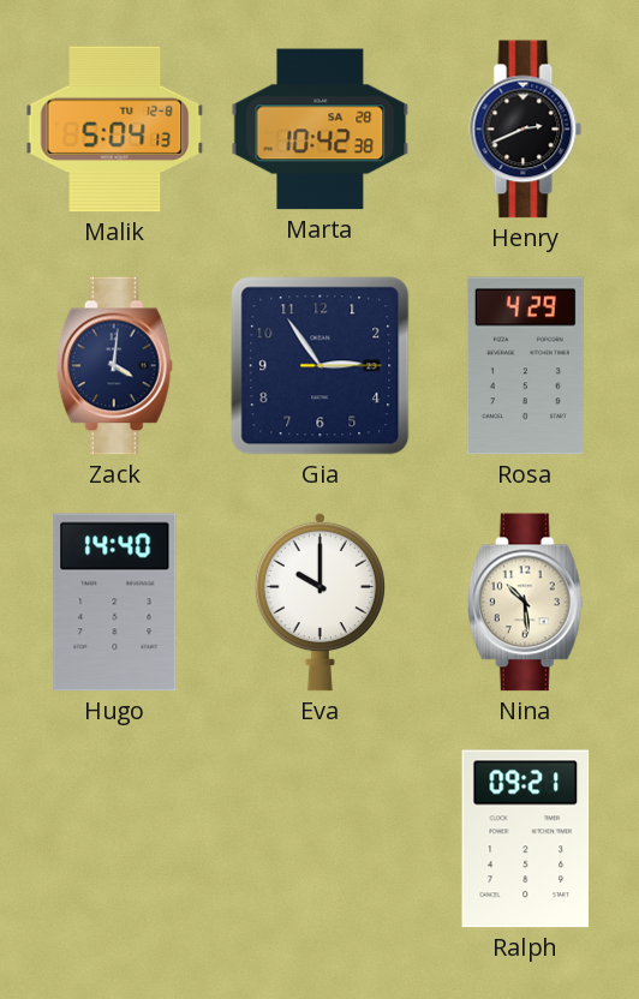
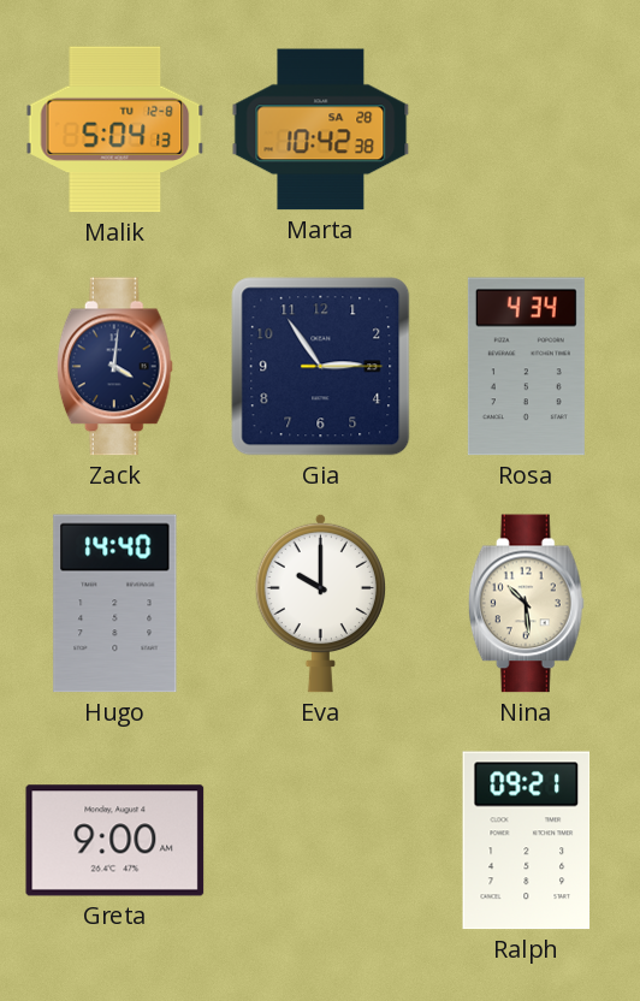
Henry: 2:41 -> none (526, 130)
Rosa: 4:29 -> 4:34 (526, 367)
Greta: none -> 9:00 (115, 841)
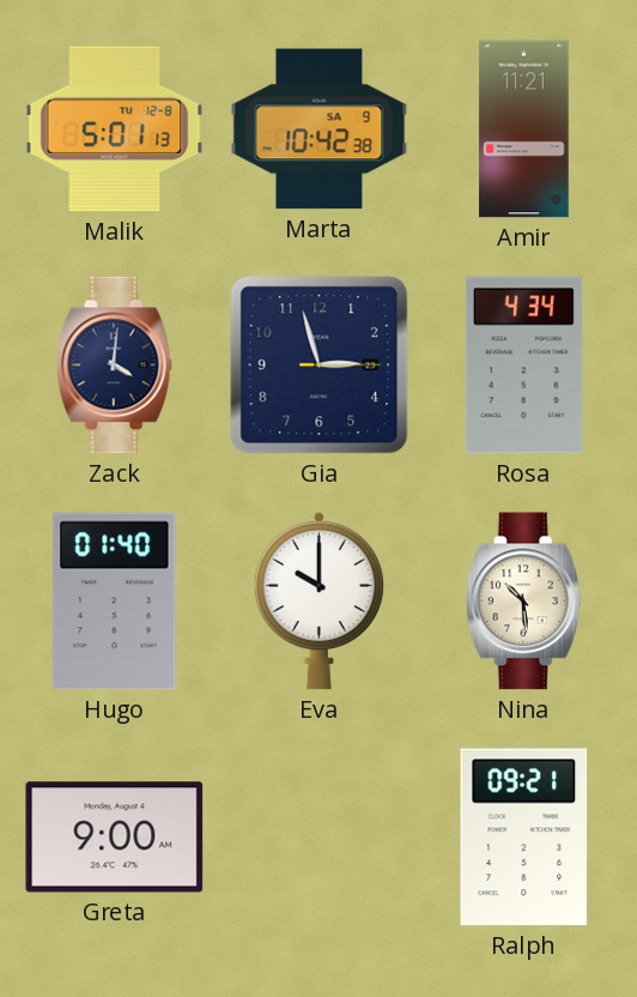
Malik: 5:04 -> 5:01 (115, 129)
Marta date: SA 28 -> SA 9 (320, 129)
Amir: none -> 11:21 (524, 129)
Gia: 2:54 -> 2:57 (320, 365)
Hugo: 14:40 -> 01:40 (115, 602)
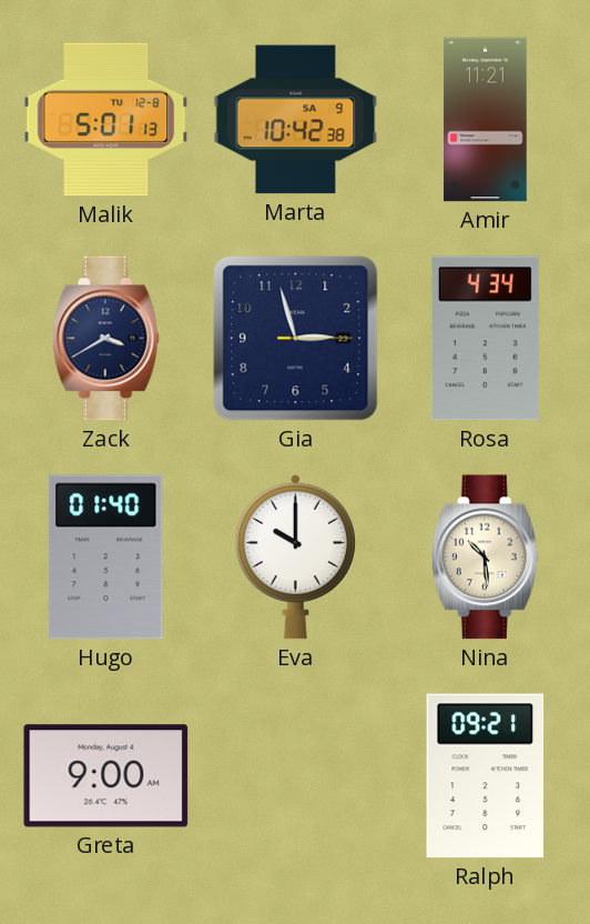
Zack: 4:01 -> 3:40 (105, 339)
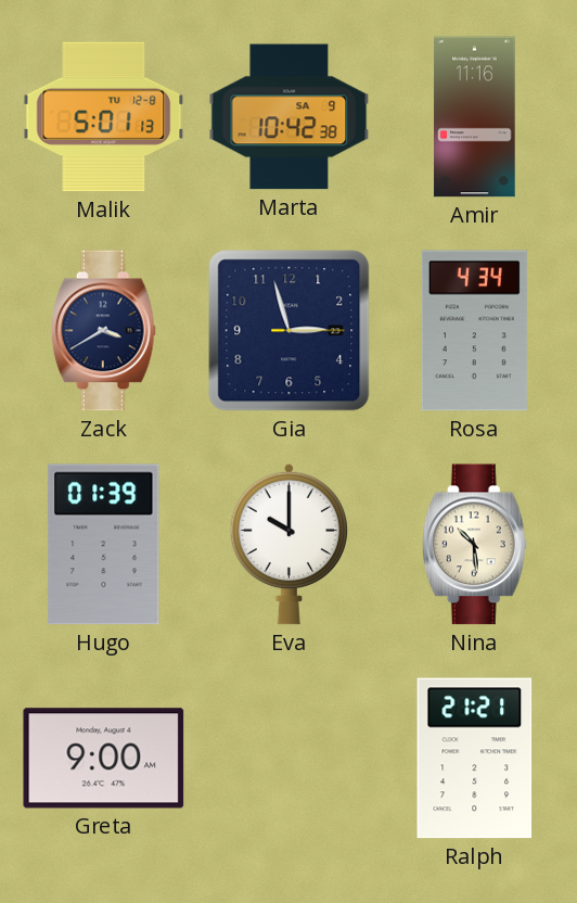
Amir: 11:21 -> 11:16 (475, 117)
Hugo: 01:40 -> 01:39 (104, 545)
Ralph: 09:21 -> 21:21 (475, 759)
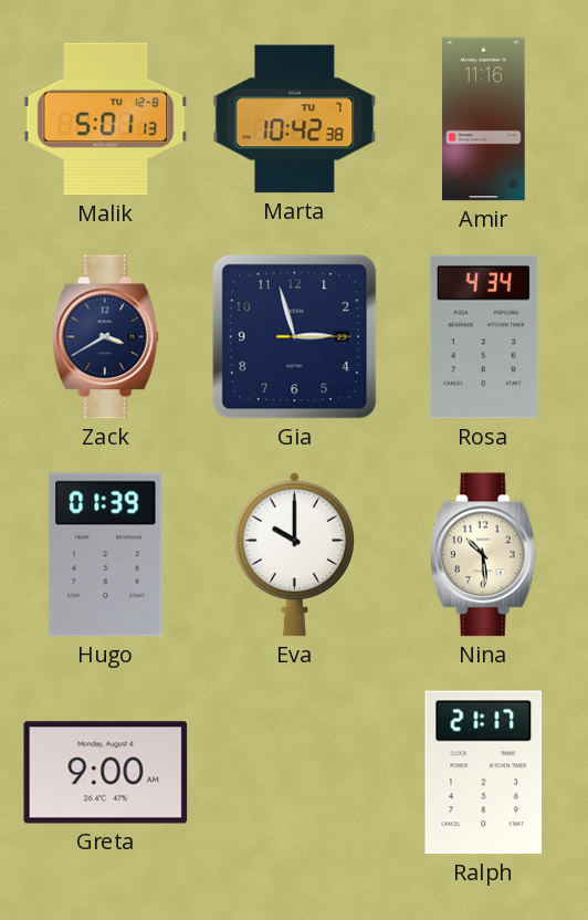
Marta date: SA 9 -> TU 7 (295, 119)
Ralph: 21:21 -> 21:17 (484, 773)
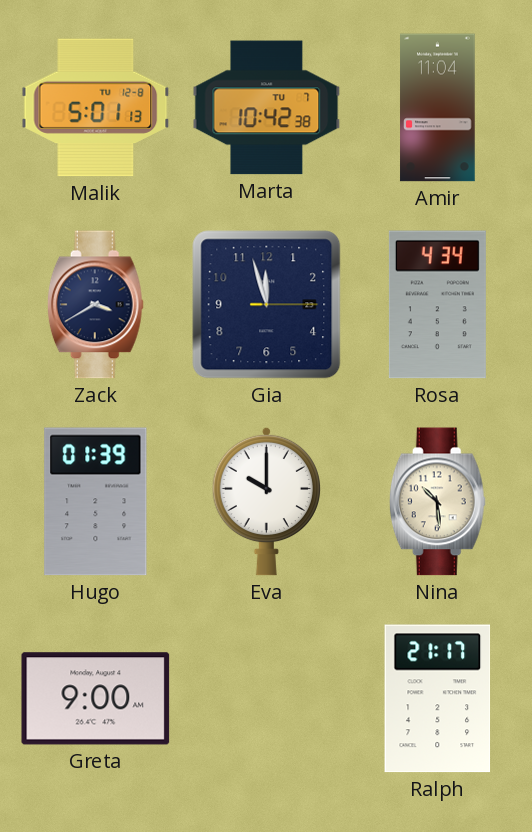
Amir: 11:16 -> 11:04 (438, 108)
Gia: 2:57 -> 11:57 (267, 305)
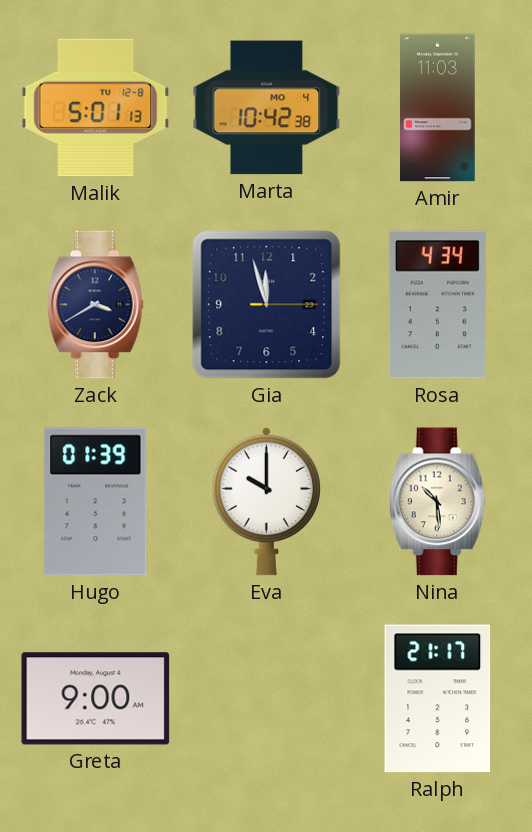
Marta date: TU 7 -> MO 4 (267, 108)
Amir: 11:04 -> 11:03 (438, 108)
